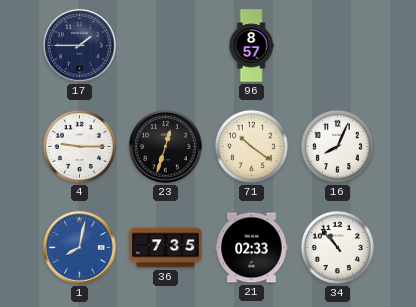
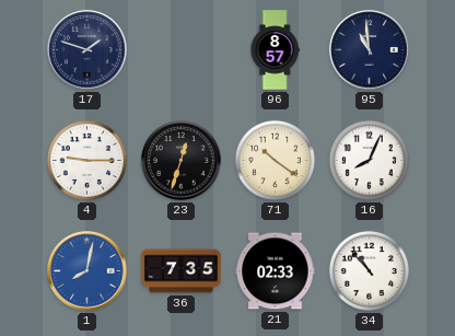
17: 1:45 -> 1:48 (87, 50)
95: none -> 10:59 (370, 50)
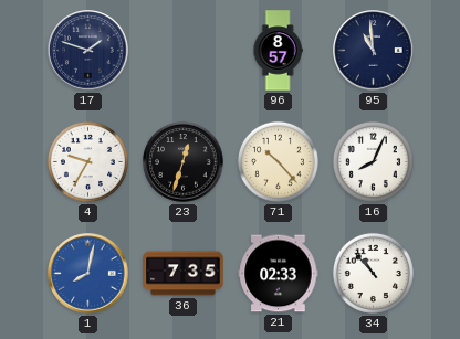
4: 9:15 -> 9:35 (87, 161)
71: 10:21 -> 10:23 (278, 161)
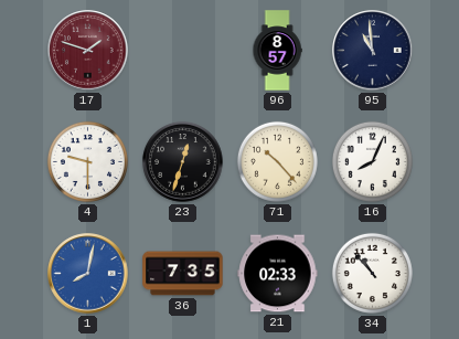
17 dial: navy -> burgundy (88, 51)
4: 9:35 -> 9:30 (87, 161)
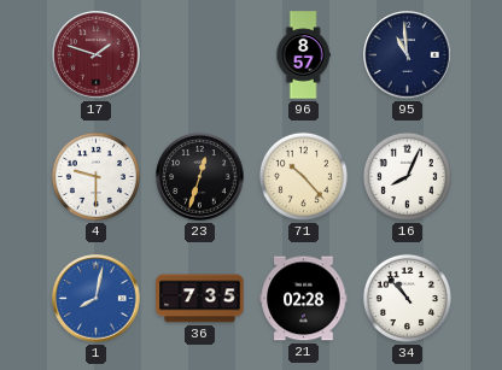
21: 02:33 -> 02:28 (304, 299)
